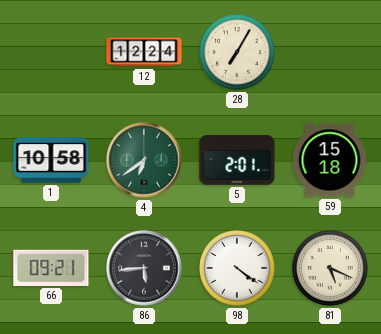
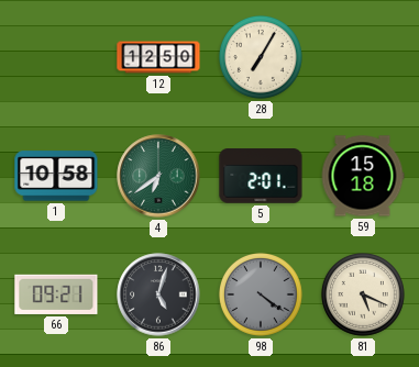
12: 12:24 -> 12:50 (158, 57)
86: 5:44 -> 5:03 (158, 294)
98 dial: white -> grey (261, 294)
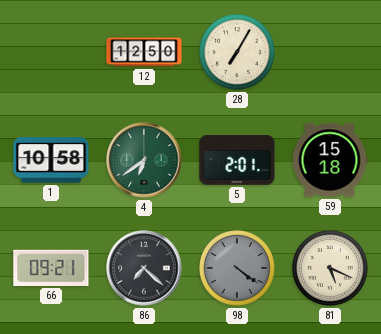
86: 5:03 -> 7:22 (144, 268)
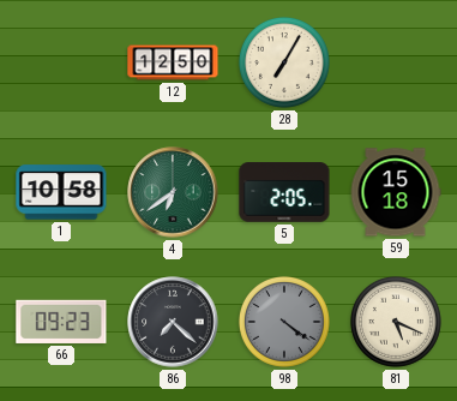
5: 2:01 -> 2:05 (284, 192)
66: 09:21 -> 09:23 (61, 322)
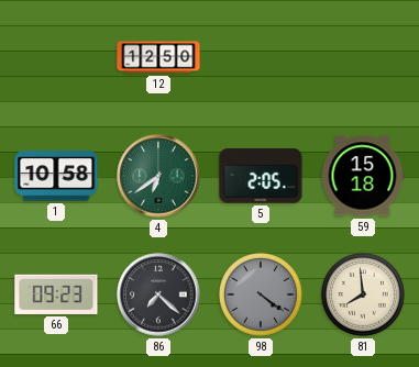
28: 7:05 -> none (284, 62)
81: 5:19 -> 7:59 (363, 294)
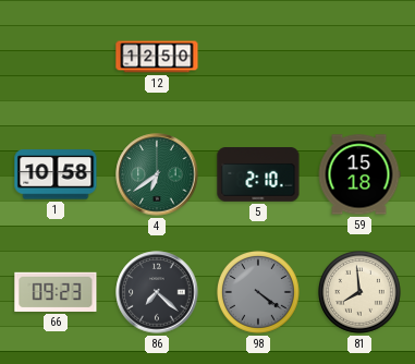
5: 2:05 -> 2:10 (258, 174)
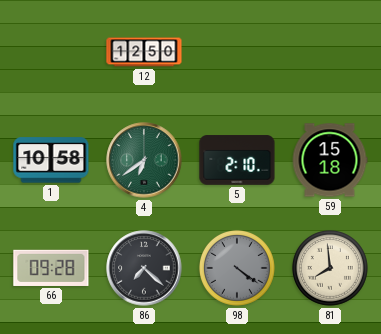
66: 09:23 -> 09:28 (51, 268)
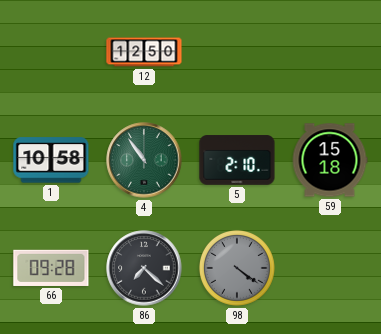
4: 6:39 -> 10:54 (144, 160)
81: 7:59 -> none (330, 268)
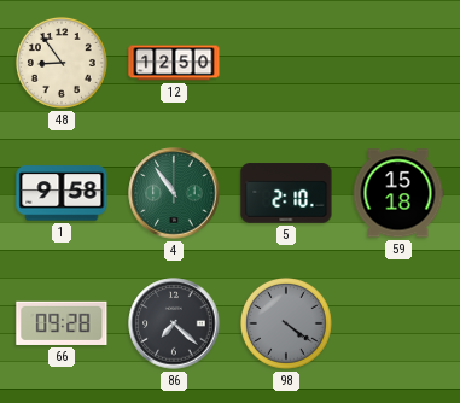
48: none -> 8:54 (62, 63)
1: 10:58 -> 9:58 (62, 193)
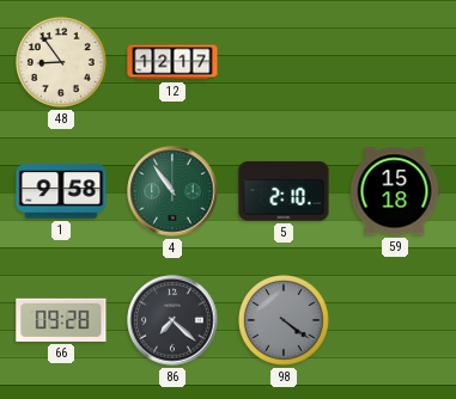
12: 12:50 -> 12:17 (172, 62)
